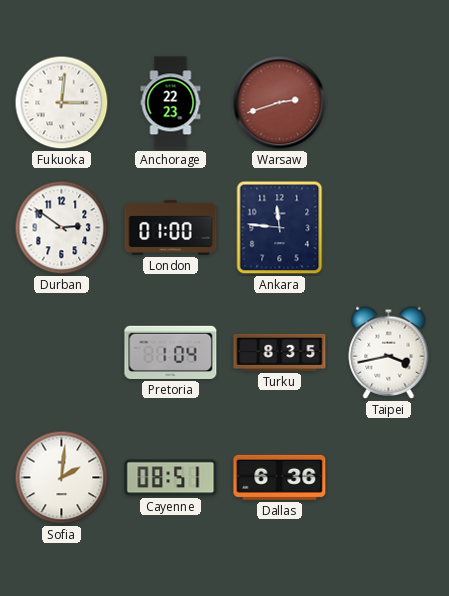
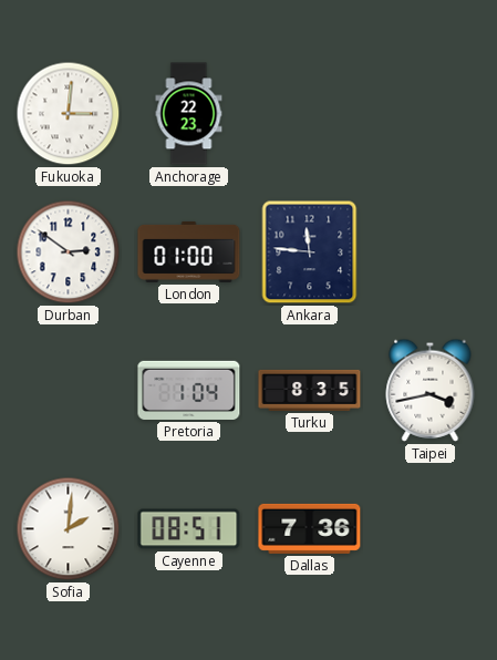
Warsaw: 2:42 -> none (280, 103)
Dallas: 6:36 -> 7:36 (310, 528)
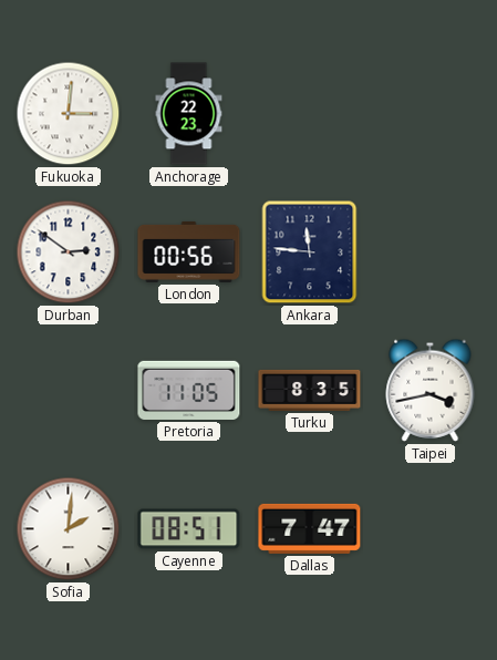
London: 01:00 -> 00:56 (189, 251)
Pretoria: 1:04 -> 11:05 (189, 390)
Dallas: 7:36 -> 7:47 (310, 528)
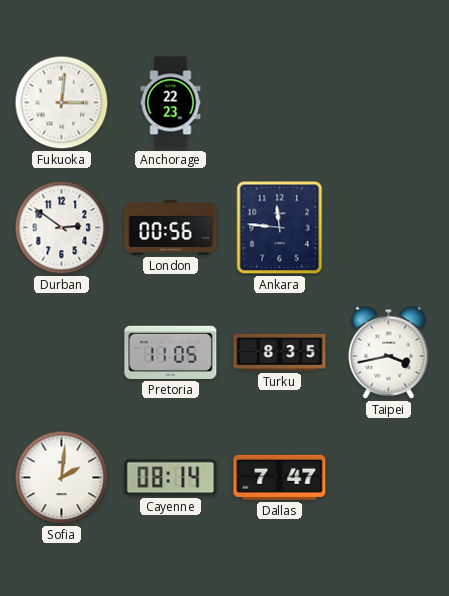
Cayenne: 08:51 -> 08:14 (171, 478)
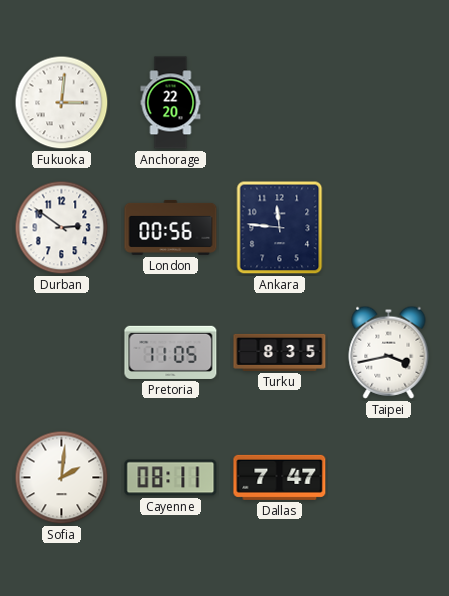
Anchorage: 22:23 -> 22:20 (171, 103)
Cayenne: 08:14 -> 08:11 (171, 478)
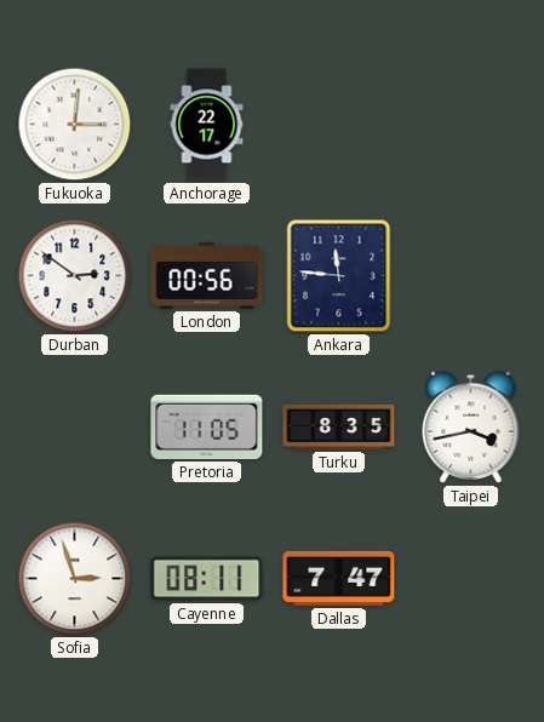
Anchorage: 22:20 -> 22:17 (207, 125)
Sofia: 2:01 -> 2:57 (75, 579)
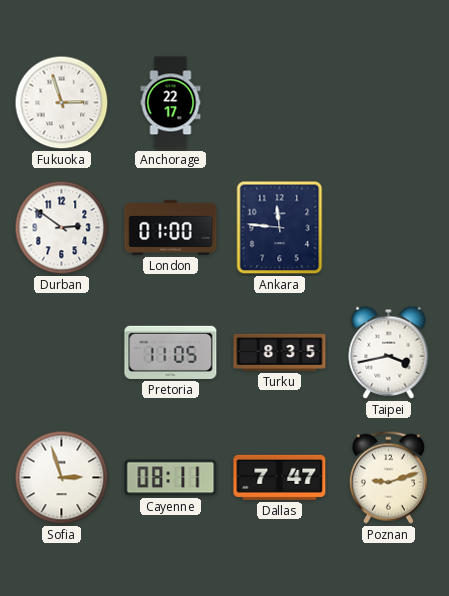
Fukuoka: 3:01 -> 2:57 (62, 103)
London: 00:56 -> 01:00 (171, 227)
Poznan: none -> 9:12 (388, 477)
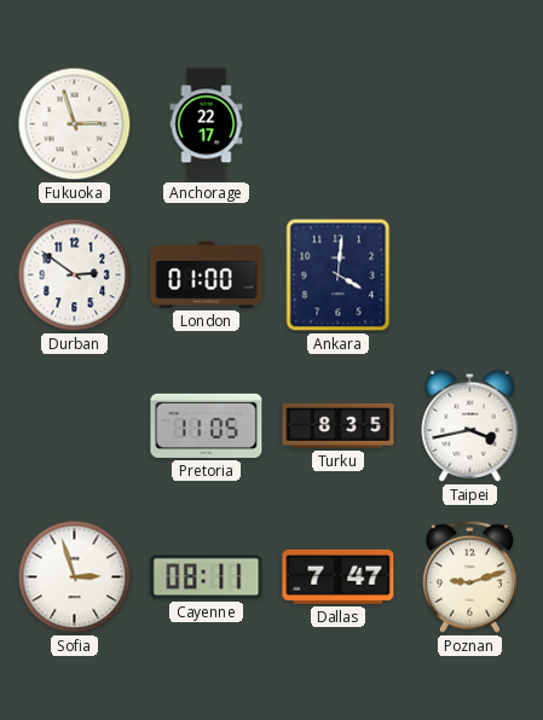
Ankara: 11:46 -> 4:01 (339, 275)
